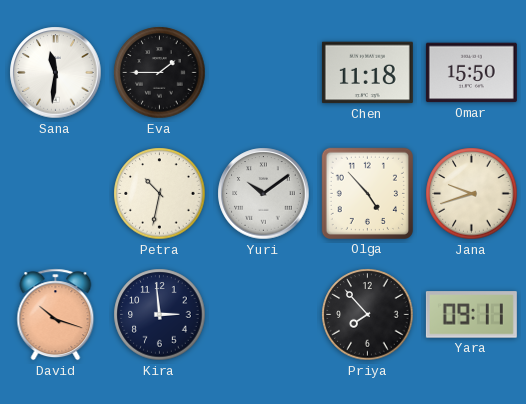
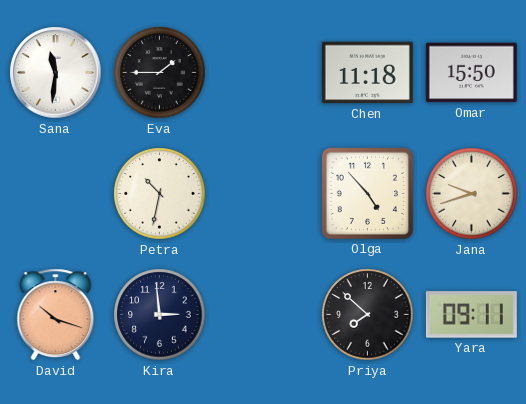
Yuri: 10:09 -> none (264, 194)
Priya: 7:53 -> 7:52 (368, 315)
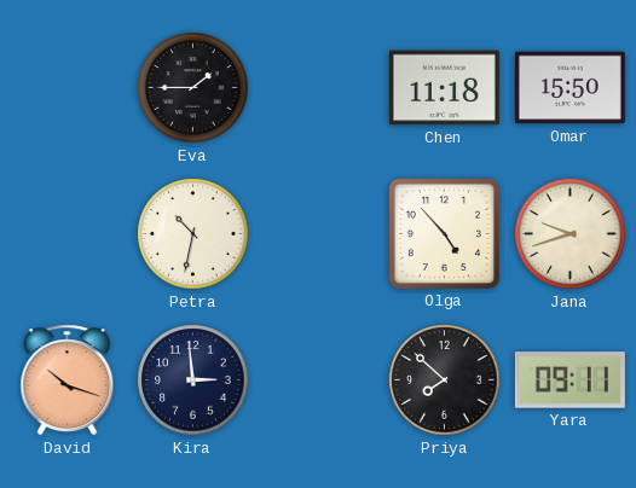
Sana: 11:31 -> none (56, 73)
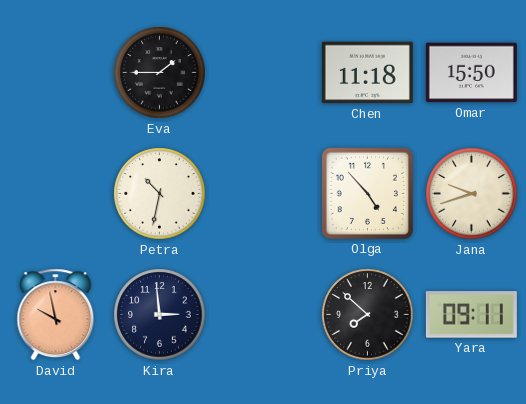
David: 10:18 -> 9:58 (56, 315)
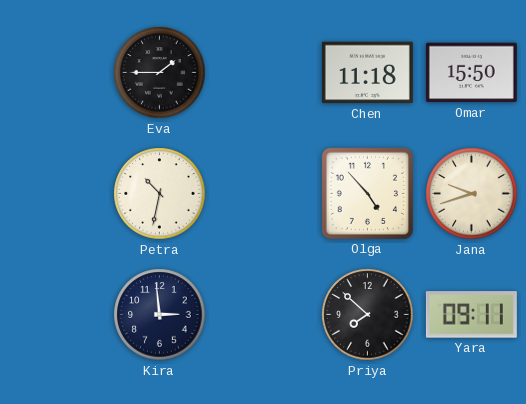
David: 9:58 -> none (56, 315)
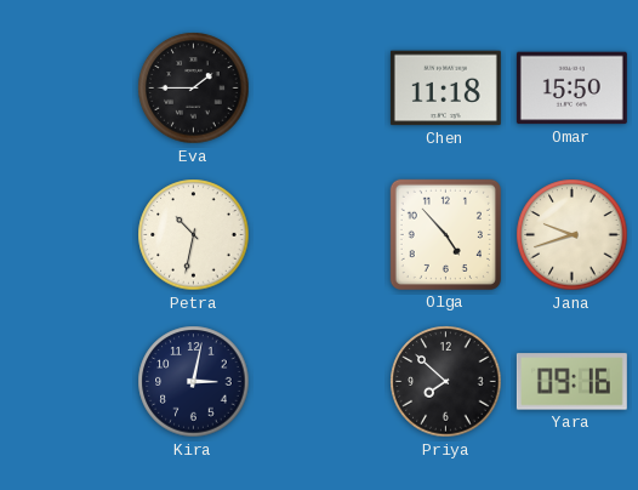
Kira: 2:59 -> 3:02 (194, 382)
Yara: 09:11 -> 09:16 (571, 382)
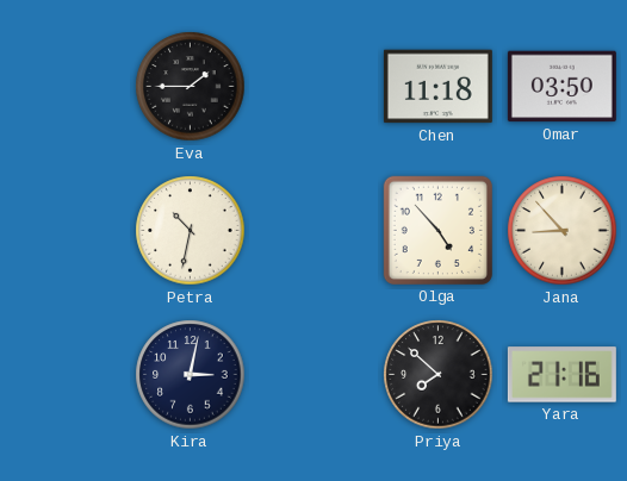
Omar: 15:50 -> 03:50 (561, 87)
Jana: 9:42 -> 8:53 (563, 231)
Yara: 09:16 -> 21:16 (561, 375)
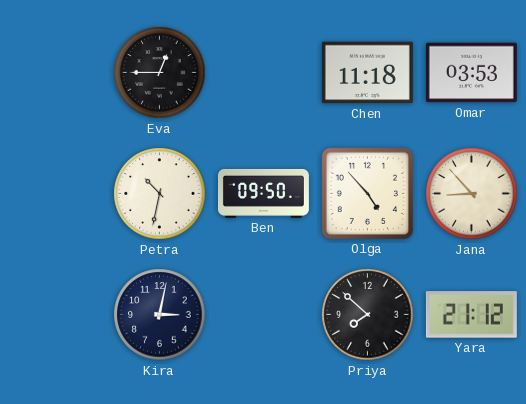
Eva: 1:45 -> 12:45 (160, 73)
Omar: 03:50 -> 03:53 (471, 73)
Ben: none -> 09:50 (263, 193)
Yara: 21:16 -> 21:12 (471, 315)
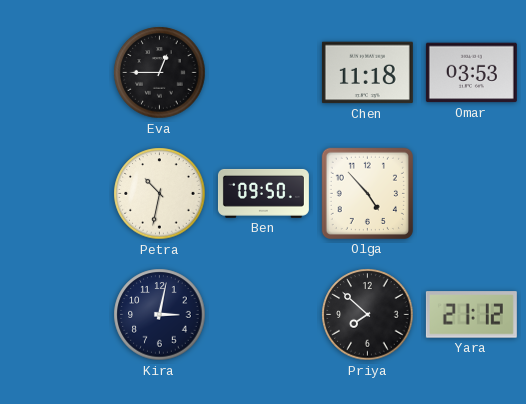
Jana: 8:53 -> none (472, 194)
